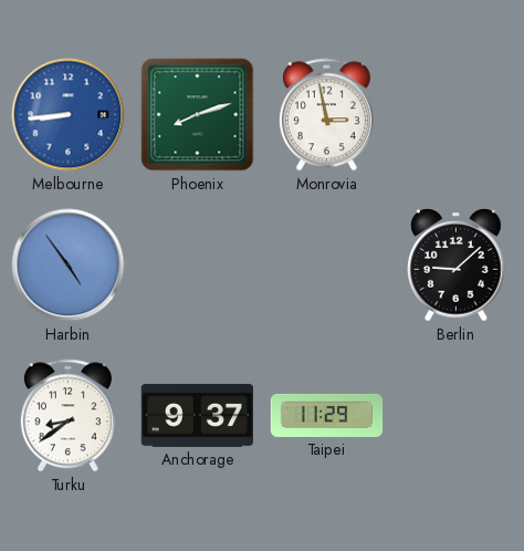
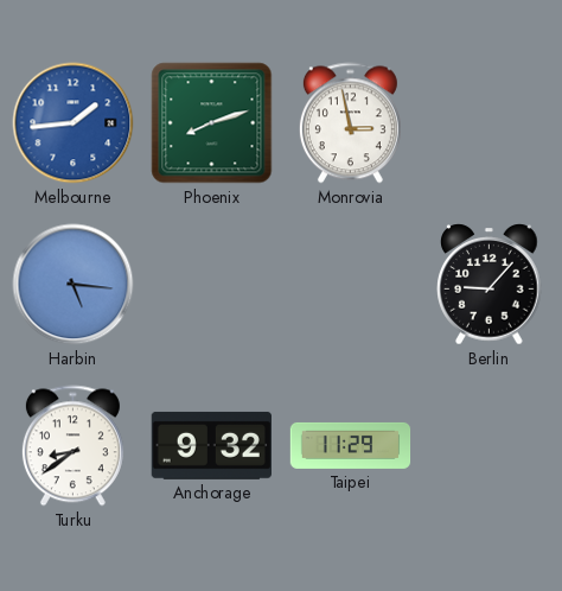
Melbourne: 8:44 -> 1:44 (74, 123)
Harbin: 4:54 -> 5:16 (74, 285)
Berlin: 9:08 -> 9:07 (490, 285)
Anchorage: 9:37 -> 9:32 (211, 445)
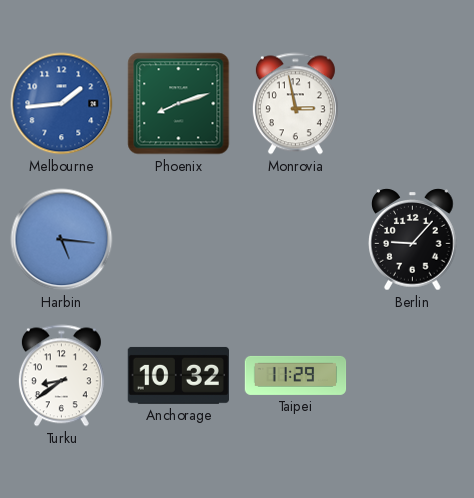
Anchorage: 9:32 -> 10:32 (178, 375)
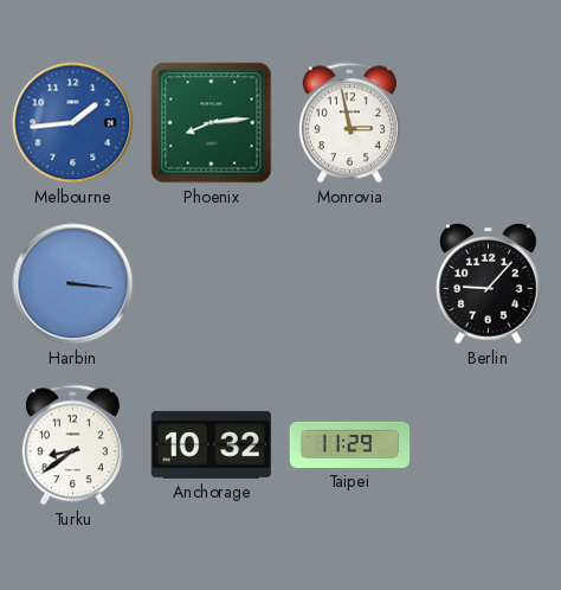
Phoenix: 8:12 -> 8:14 (212, 123)
Harbin: 5:16 -> 3:16 (73, 284)
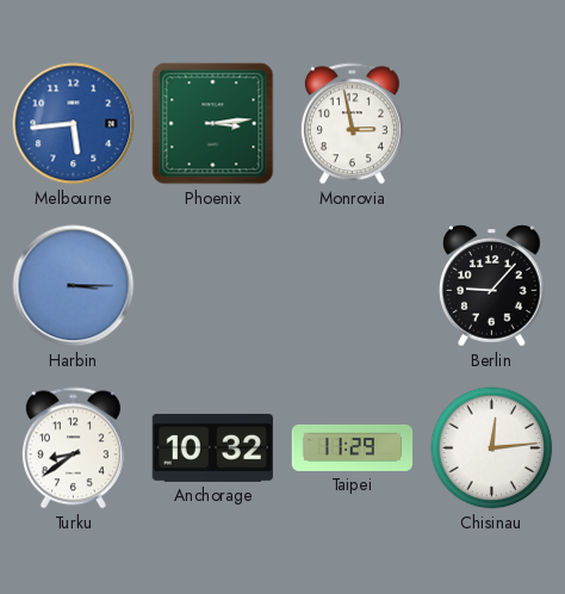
Melbourne: 1:44 -> 5:44 (74, 124)
Phoenix: 8:14 -> 3:14 (213, 124)
Harbin: 3:16 -> 3:15 (74, 286)
Chisinau: none -> 12:14 (492, 448)
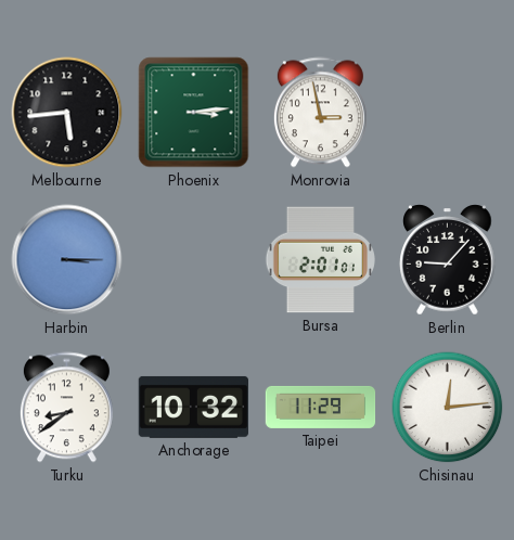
Melbourne dial: blue -> black (67, 113)
Bursa: none -> 2:01 (320, 260)
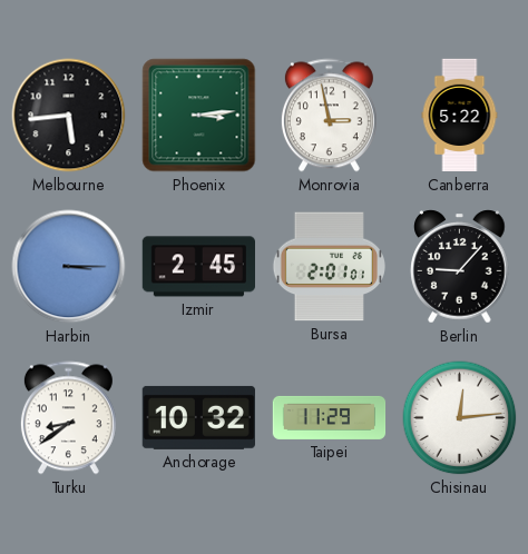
Canberra: none -> 5:22 (460, 116)
Izmir: none -> 2:45 (198, 267)
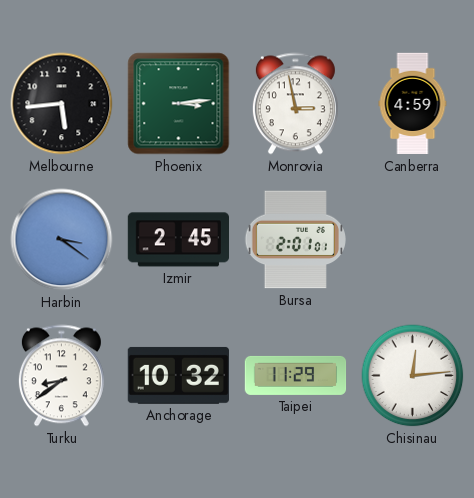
Canberra: 5:22 -> 4:59 (413, 104)
Harbin: 3:15 -> 3:21 (62, 240)
Berlin: 9:07 -> none (460, 267)
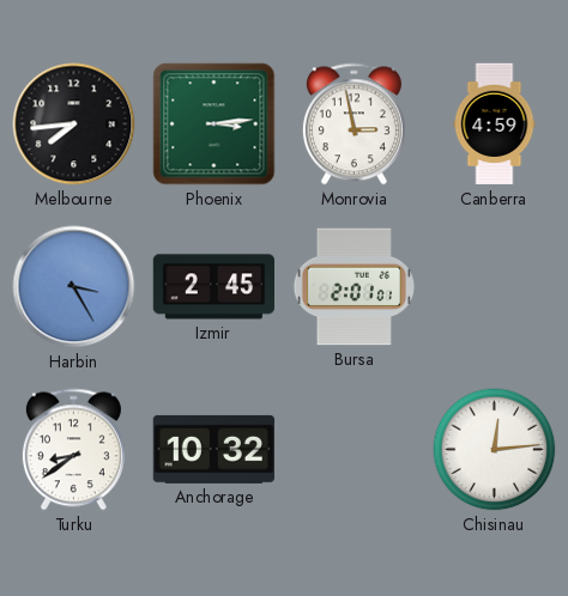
Melbourne: 5:44 -> 7:44 (74, 124)
Harbin: 3:21 -> 3:25 (74, 287)
Taipei: 11:29 -> none (296, 375)
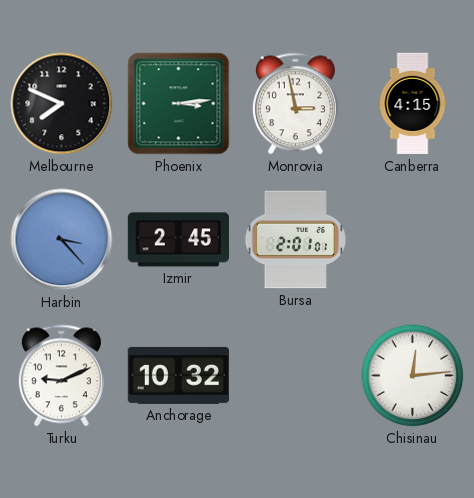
Melbourne: 7:44 -> 7:49 (62, 104)
Canberra: 4:59 -> 4:15 (413, 104)
Harbin: 3:25 -> 3:23 (62, 240)
Turku: 8:39 -> 9:11 (61, 376)
